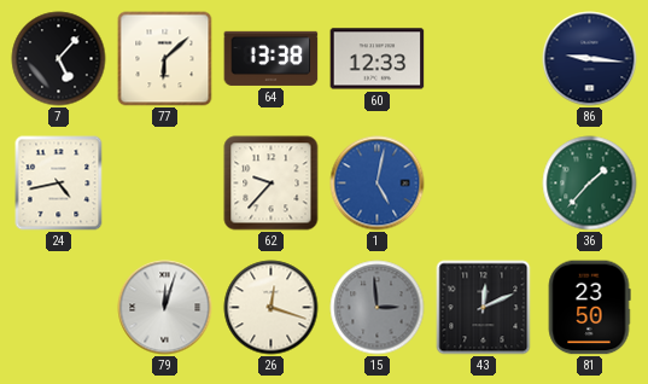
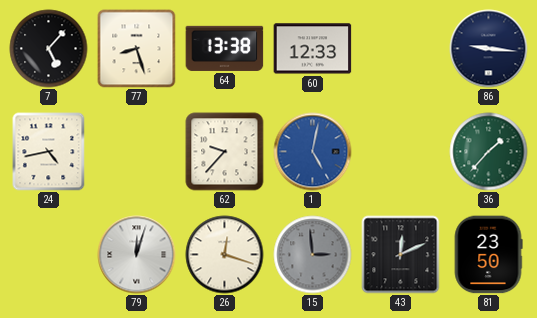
77: 6:08 -> 8:27 (137, 49)
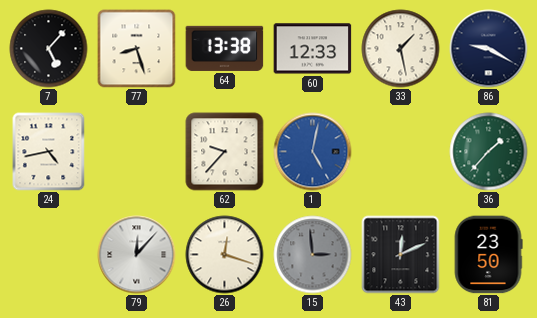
33: none -> 1:28 (401, 49)
86: 9:16 -> 9:20 (489, 49)
79: 12:03 -> 12:07 (137, 255)
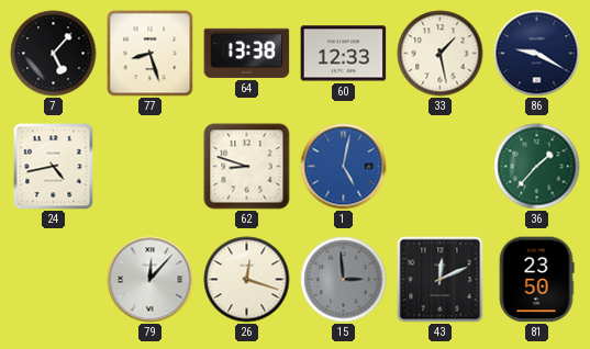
62: 9:37 -> 8:48 (247, 167)
